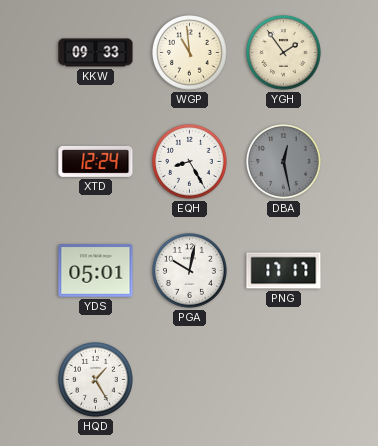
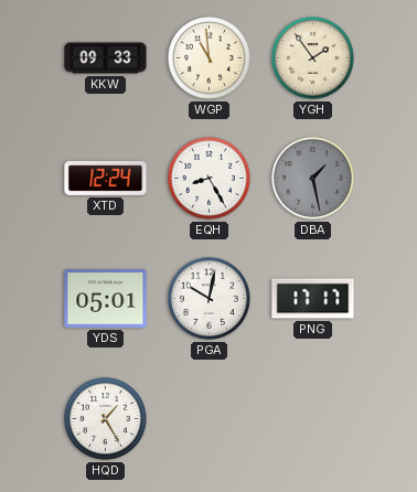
DBA: 12:28 -> 1:28 (313, 179)
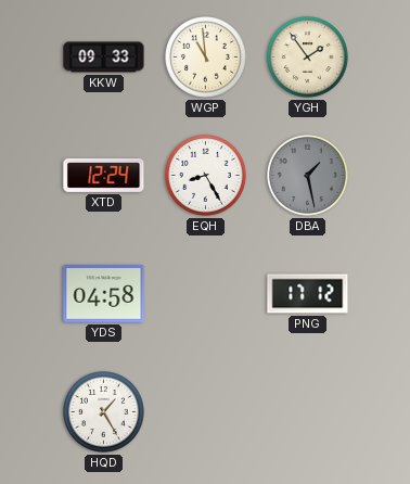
YDS: 05:01 -> 04:58 (104, 294)
PGA: 10:02 -> none (210, 299)
PNG: 17:17 -> 17:12 (308, 294)
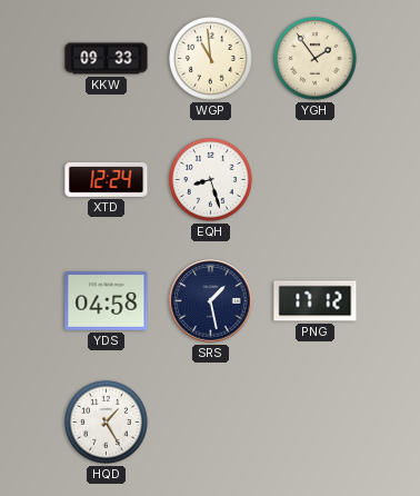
EQH: 8:25 -> 8:27 (211, 180)
DBA: 1:28 -> none (308, 176)
SRS: none -> 1:28 (211, 301)
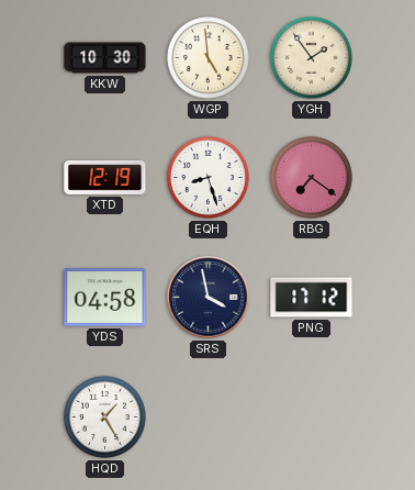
KKW: 09:33 -> 10:30 (105, 58)
WGP: 10:59 -> 4:59 (209, 58)
XTD: 12:24 -> 12:19 (105, 177)
RBG: none -> 7:21 (312, 178)
SRS: 1:28 -> 3:58 (209, 298)
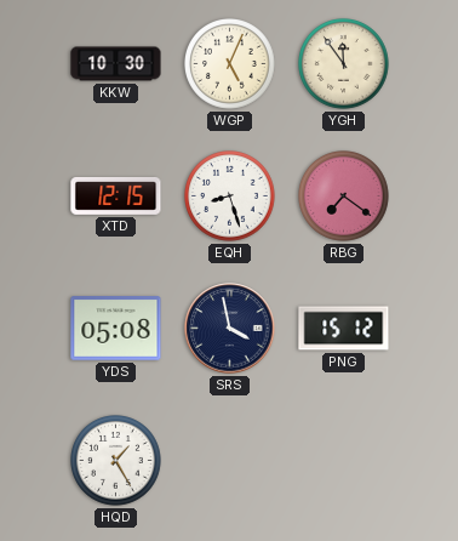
WGP: 4:59 -> 5:04 (230, 64)
YGH: 1:54 -> 11:54 (344, 64)
XTD: 12:19 -> 12:15 (116, 195)
YDS: 04:58 -> 05:08 (116, 329)
PNG: 17:12 -> 15:12 (344, 329)
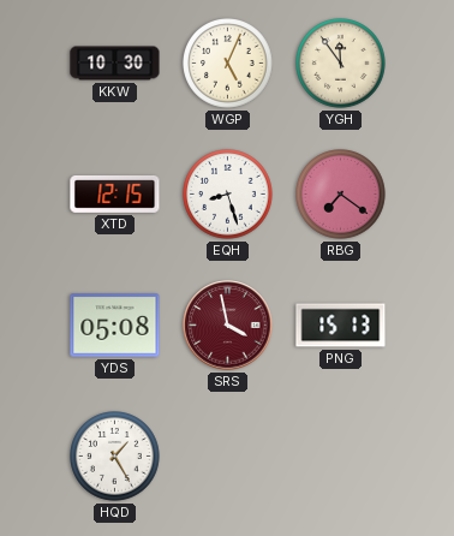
SRS dial: navy -> burgundy (228, 326)
PNG: 15:12 -> 15:13 (341, 326)
